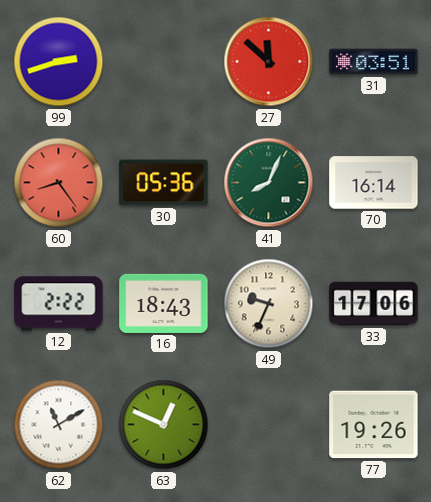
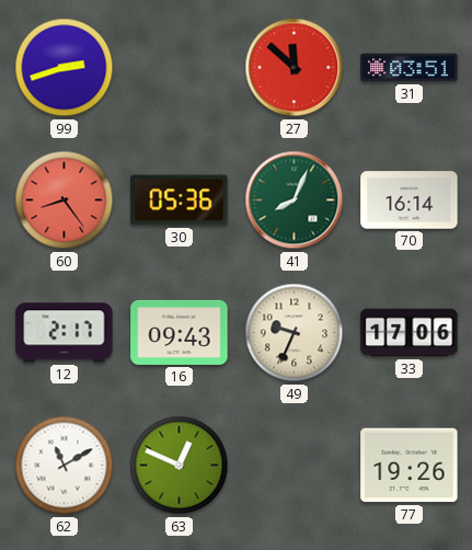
12: 2:22 -> 2:17 (65, 333)
16: 18:43 -> 09:43 (180, 332)
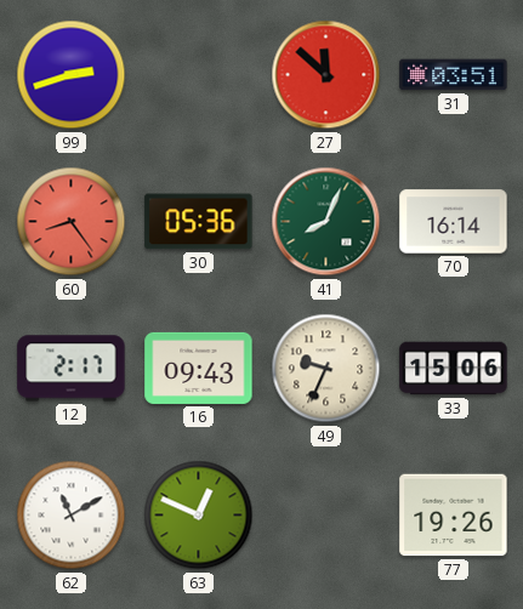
33: 17:06 -> 15:06 (454, 369)
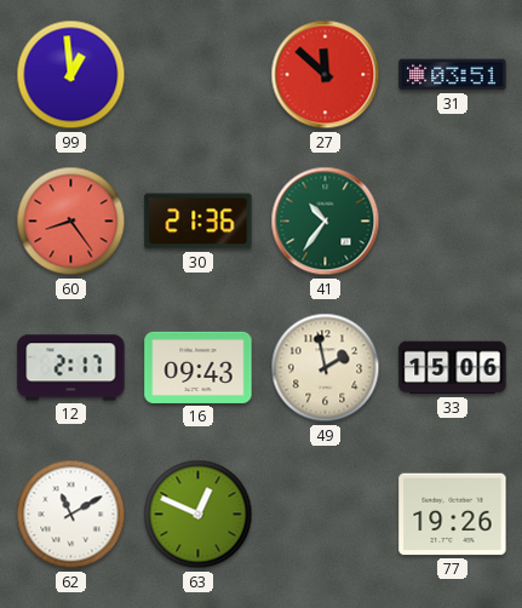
99: 2:42 -> 12:59 (71, 75)
30: 05:36 -> 21:36 (199, 222)
41: 8:04 -> 10:36 (326, 222)
70: 16:14 -> none (454, 222)
49: 9:34 -> 1:58 (326, 368)
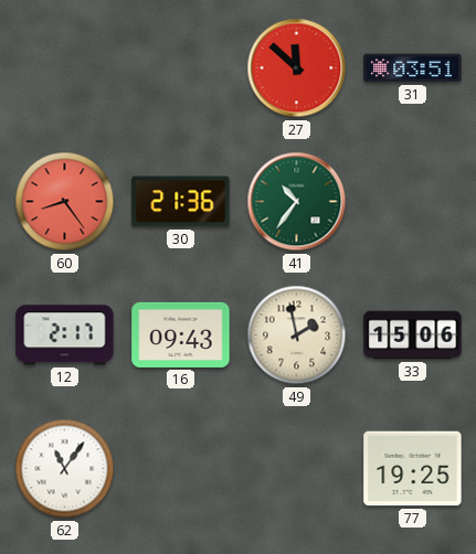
99: 12:59 -> none (71, 75)
62: 11:10 -> 11:06 (65, 469)
63: 12:49 -> none (199, 515)
77: 19:26 -> 19:25 (413, 469)
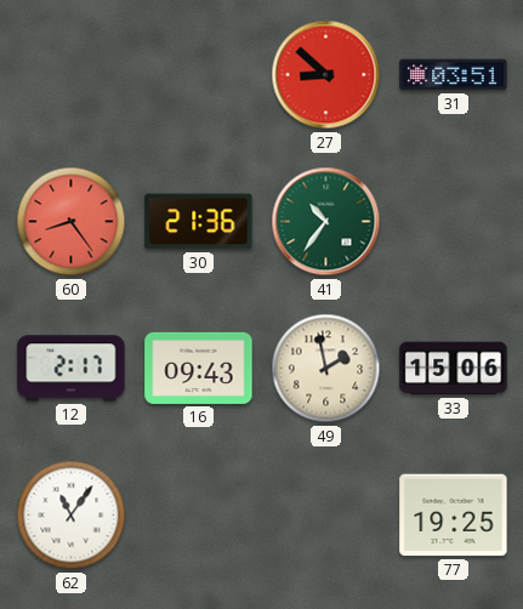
27: 11:52 -> 8:52 (326, 75)
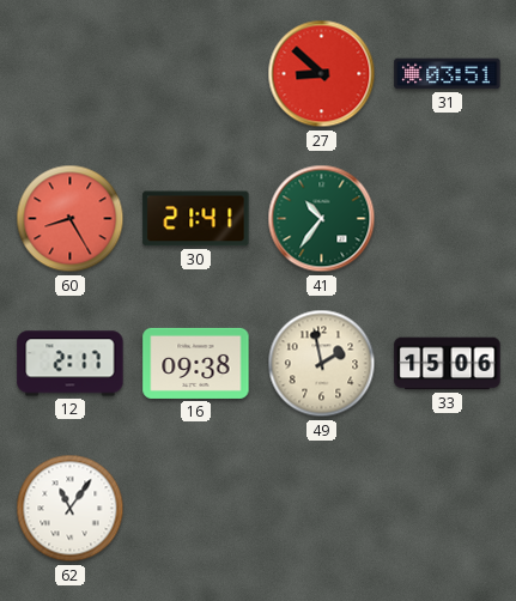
60: 8:24 -> 8:25 (71, 219)
30: 21:36 -> 21:41 (196, 219)
16: 09:43 -> 09:38 (196, 363)
77: 19:25 -> none (454, 516)
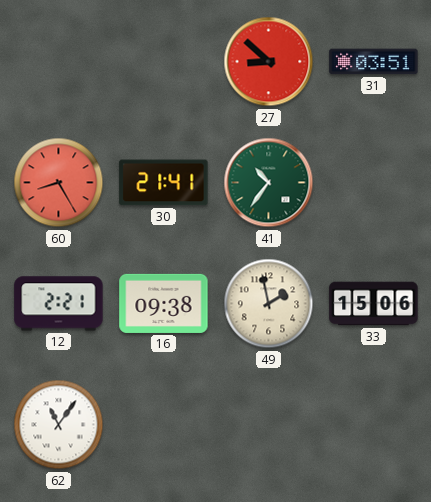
12: 2:17 -> 2:21 (59, 304)
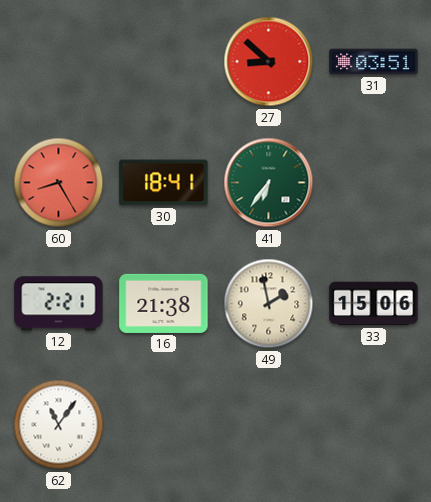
30: 21:41 -> 18:41 (164, 183)
41: 10:36 -> 6:36 (269, 183)
16: 09:38 -> 21:38 (164, 303)
